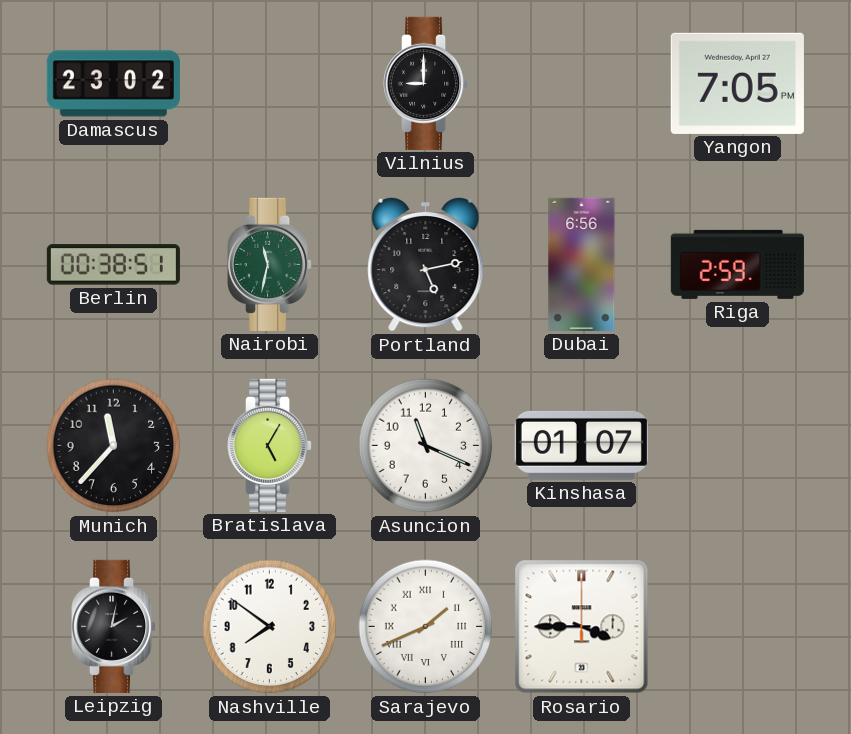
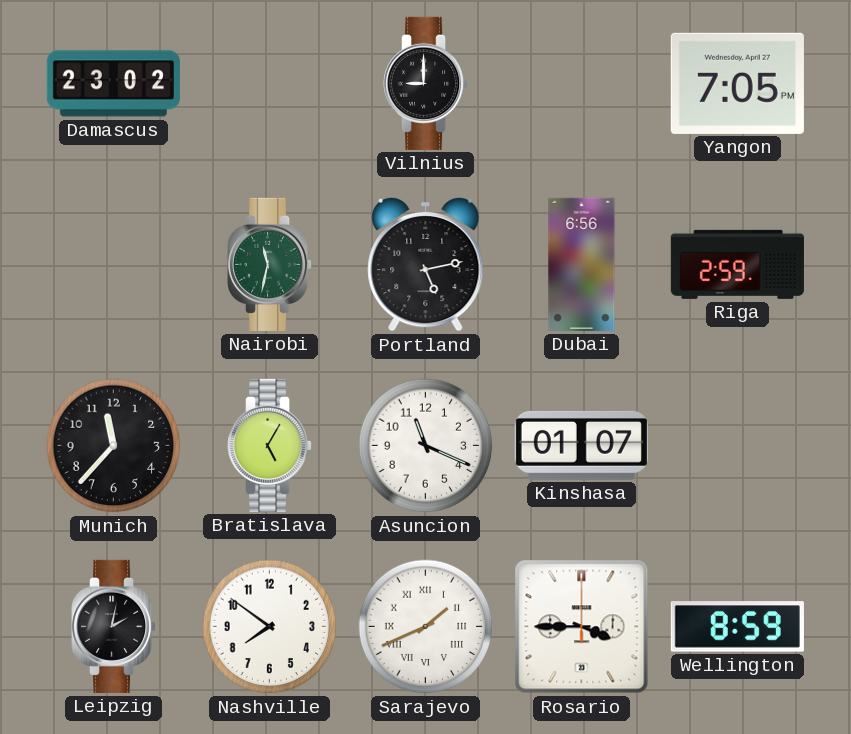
Berlin: 00:38 -> none (113, 265)
Wellington: none -> 8:59 (737, 627)
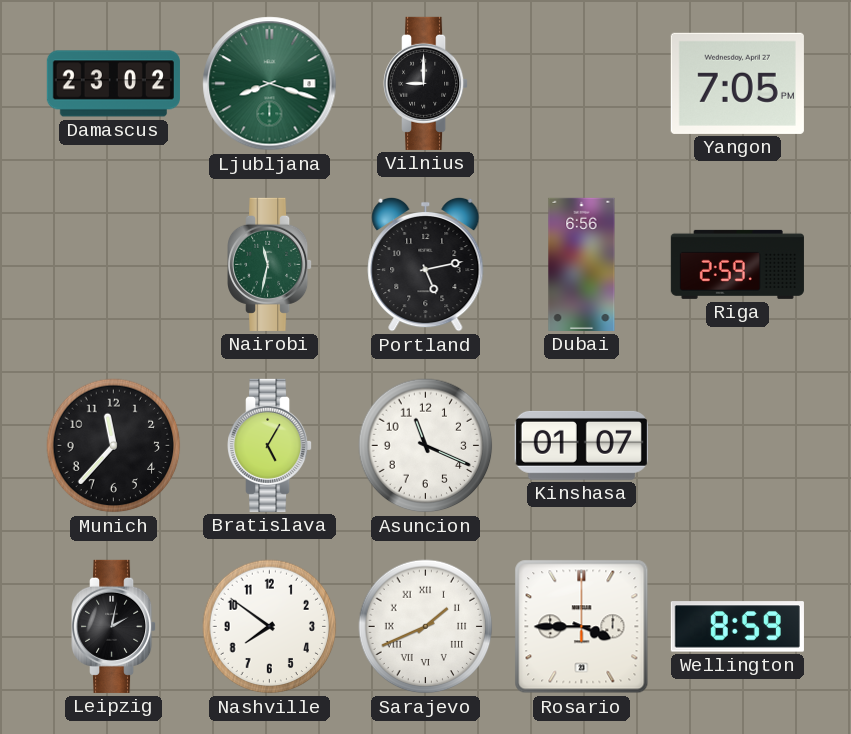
Ljubljana: none -> 8:18 (270, 84)
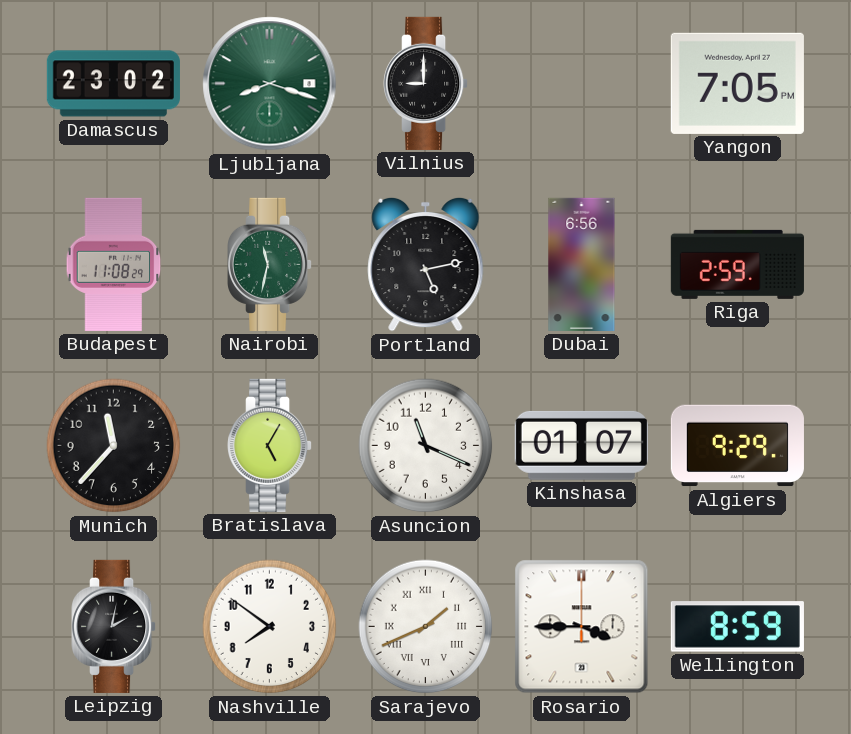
Budapest: none -> 11:08 (114, 264)
Algiers: none -> 9:29 (737, 446)
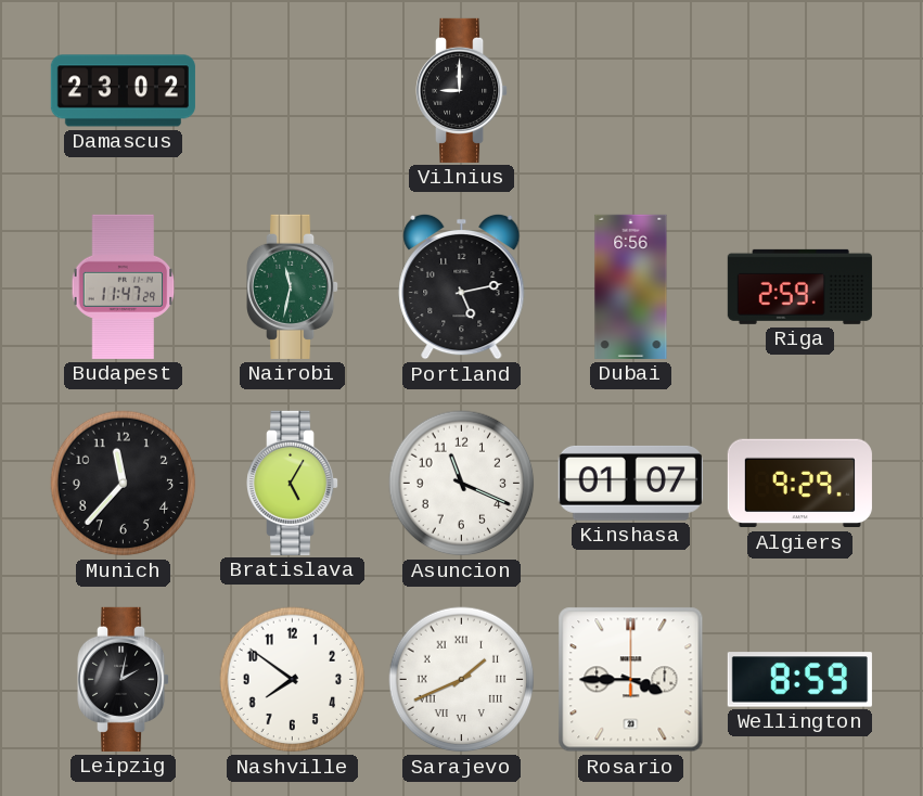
Ljubljana: 8:18 -> none (270, 84)
Yangon: 7:05 -> none (737, 83)
Budapest: 11:08 -> 11:47 (124, 286)
